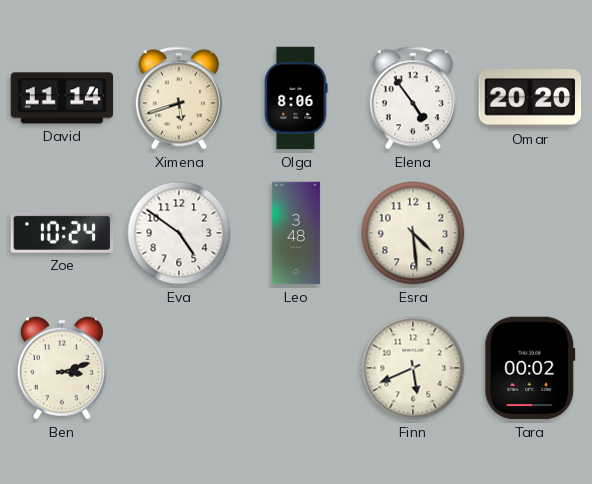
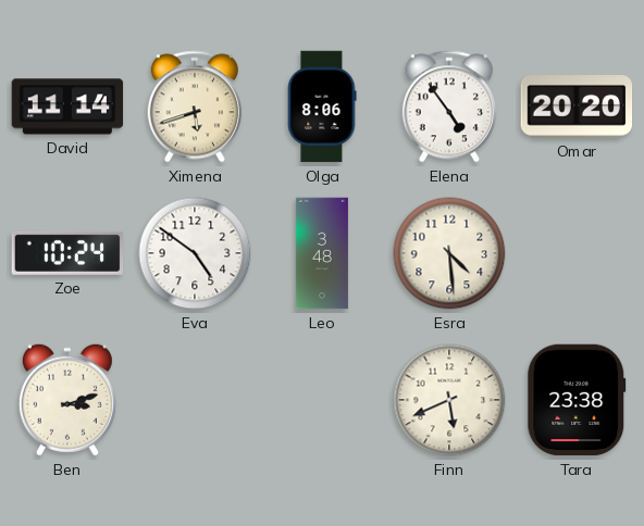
Tara: 00:02 -> 23:38 (577, 400)
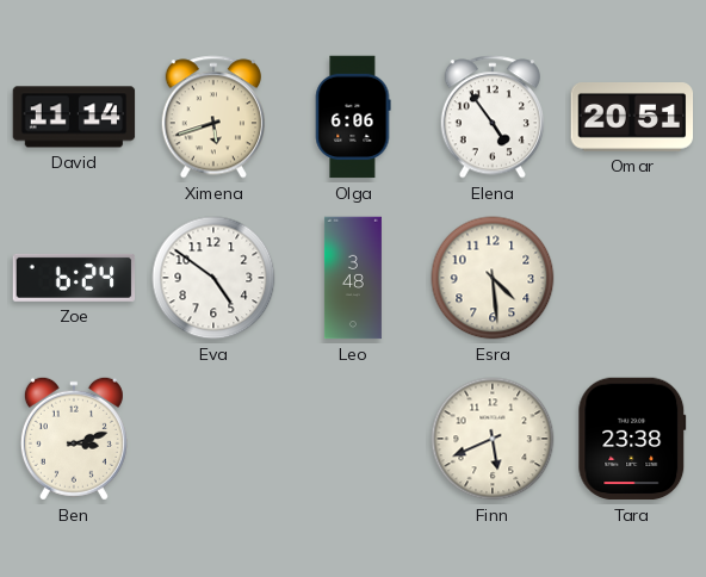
Olga: 8:06 -> 6:06 (353, 117)
Omar: 20:20 -> 20:51 (632, 117)
Zoe: 10:24 -> 6:24 (74, 278)
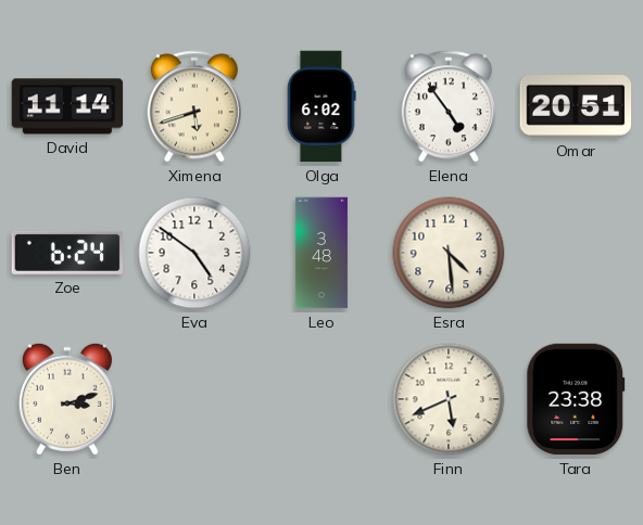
Olga: 6:06 -> 6:02 (321, 106)
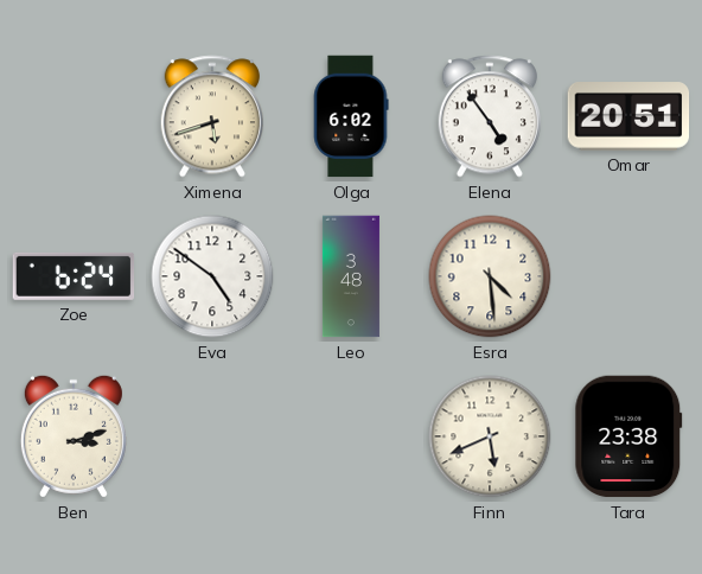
David: 11:14 -> none (67, 106)
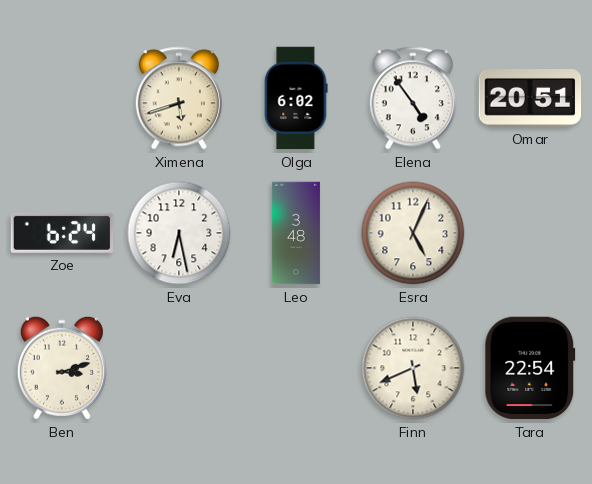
Eva: 4:51 -> 6:28 (179, 233)
Esra: 4:29 -> 5:04 (413, 233)
Tara: 23:38 -> 22:54 (530, 368)
